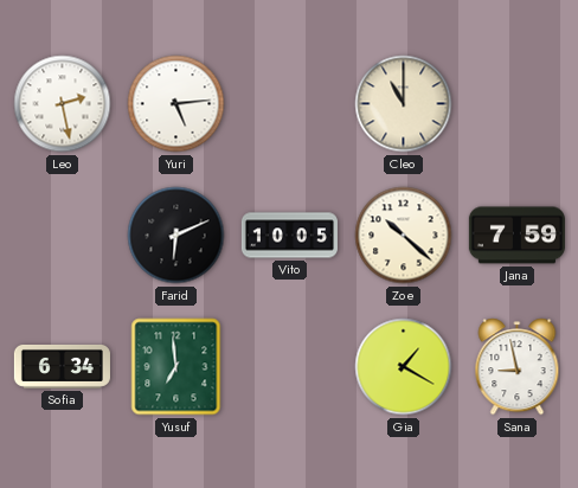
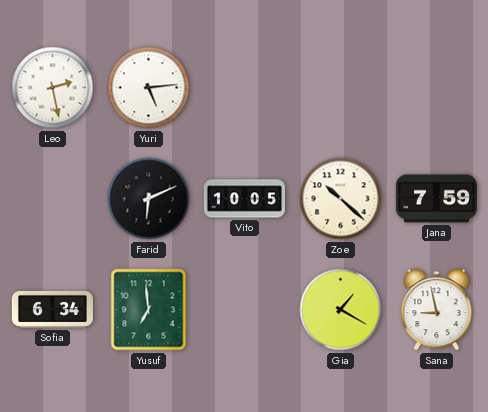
Cleo: 11:00 -> none (404, 104)
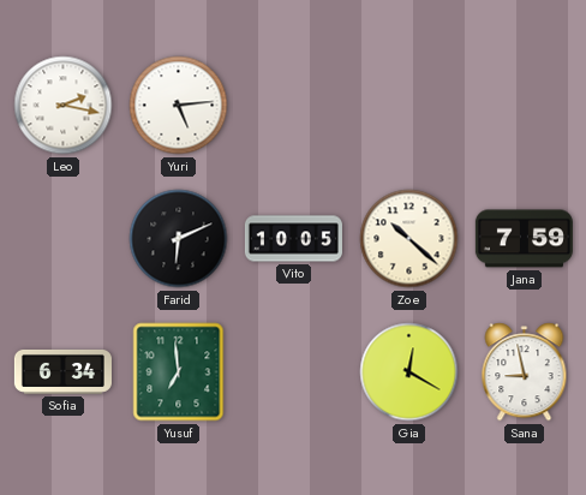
Leo: 2:28 -> 2:17 (64, 106)
Gia: 1:20 -> 12:20 (409, 372)
